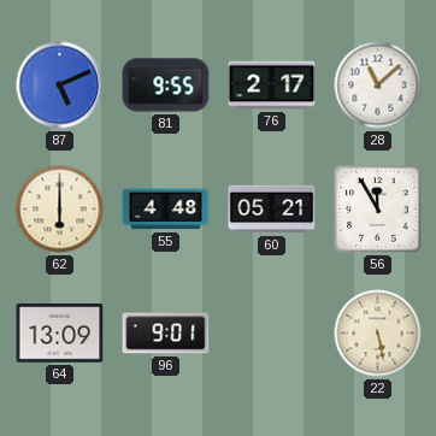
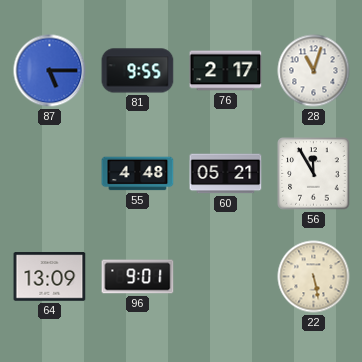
87: 5:11 -> 5:15 (50, 71)
28: 11:08 -> 11:03 (314, 71)
62: 6:00 -> none (60, 210)
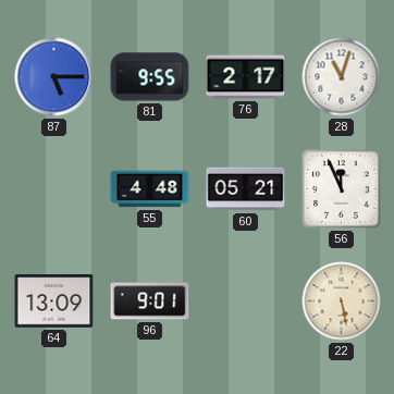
56: 11:55 -> 11:56 (342, 189)
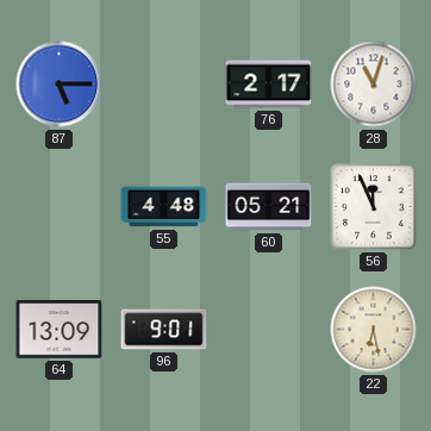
81: 9:55 -> none (150, 77)
22: 5:28 -> 6:28 (374, 330)
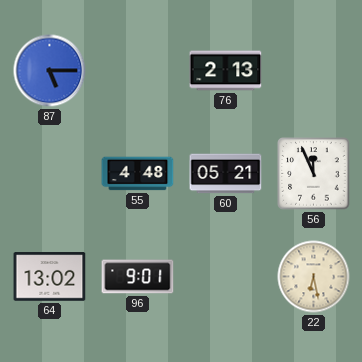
76: 2:17 -> 2:13 (226, 71)
28: 11:03 -> none (374, 85)
64: 13:09 -> 13:02 (50, 277)
